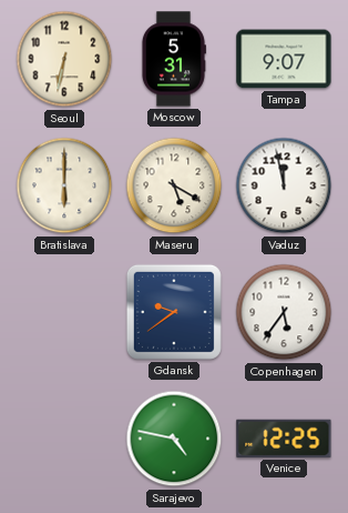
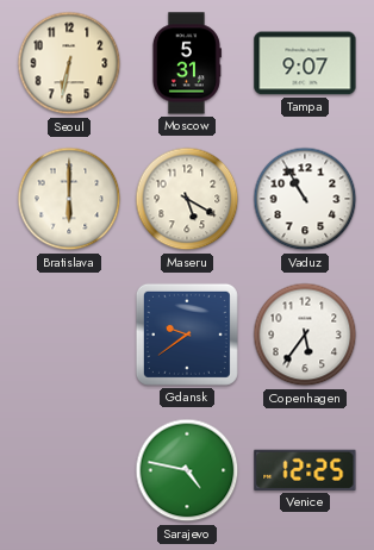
Vaduz: 11:58 -> 10:55 (305, 199)
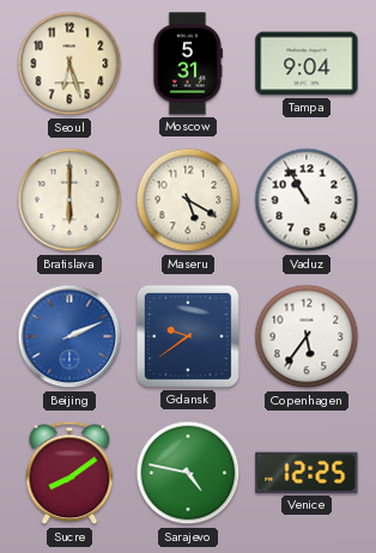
Seoul: 6:32 -> 6:27 (69, 63)
Tampa: 9:07 -> 9:04 (307, 63)
Beijing: none -> 2:11 (69, 336)
Sucre: none -> 8:09 (69, 473)
